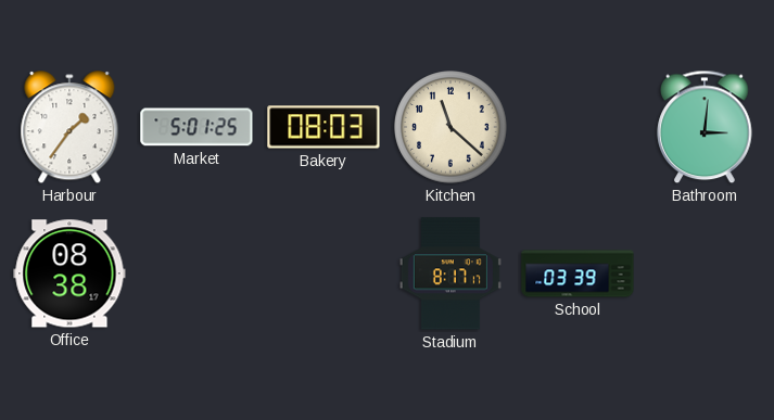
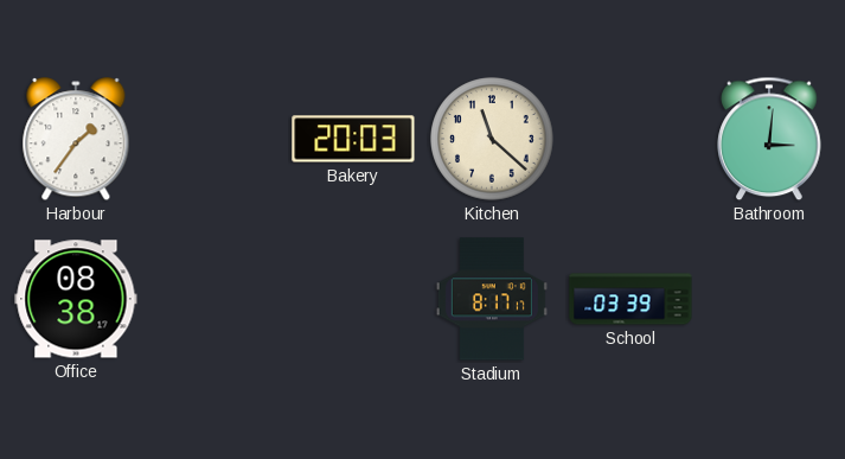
Market: 5:01 -> none (196, 127)
Bakery: 08:03 -> 20:03 (353, 139)
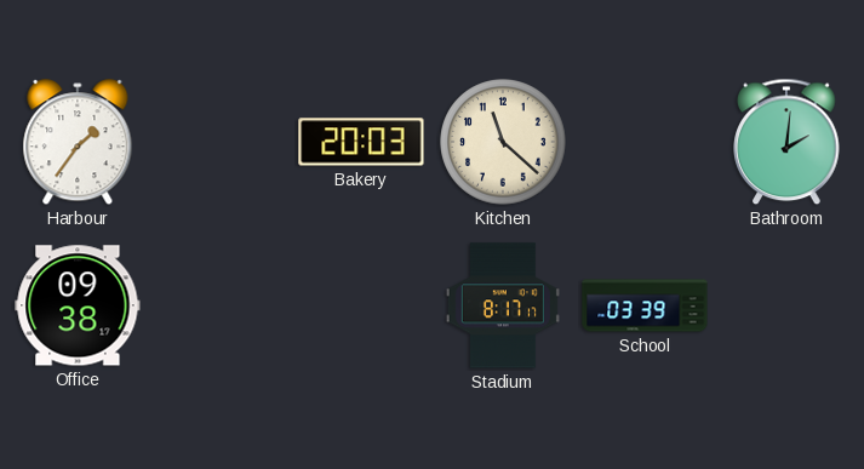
Bathroom: 3:01 -> 2:01 (786, 142)
Office: 08:38 -> 09:38 (78, 305)
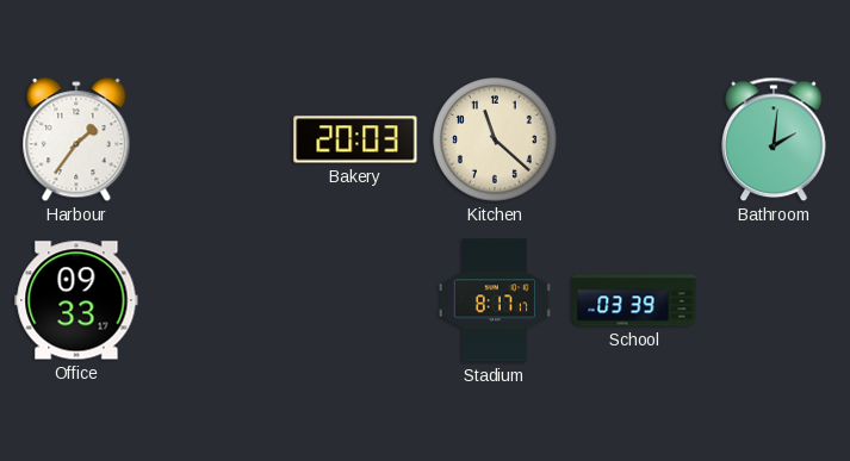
Office: 09:38 -> 09:33 (76, 300)
